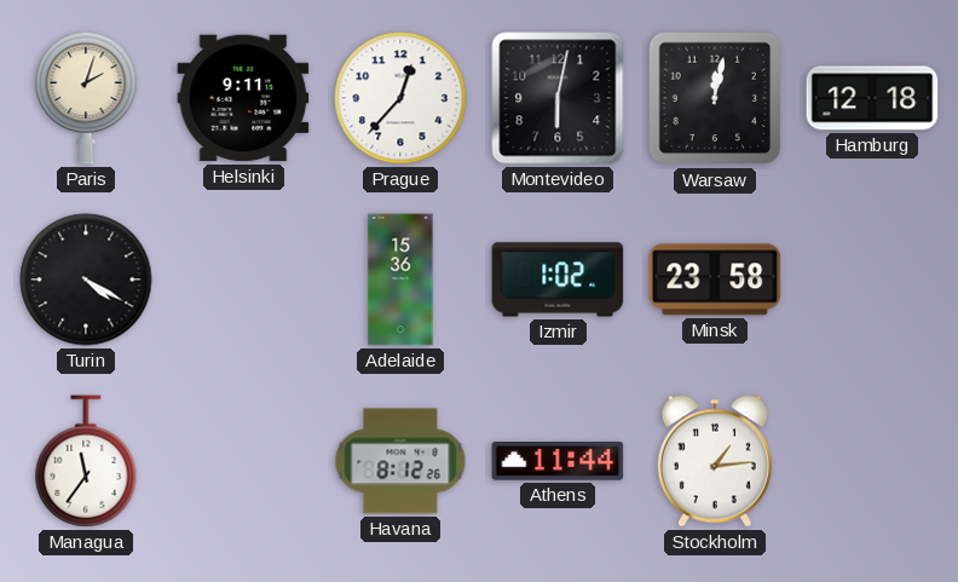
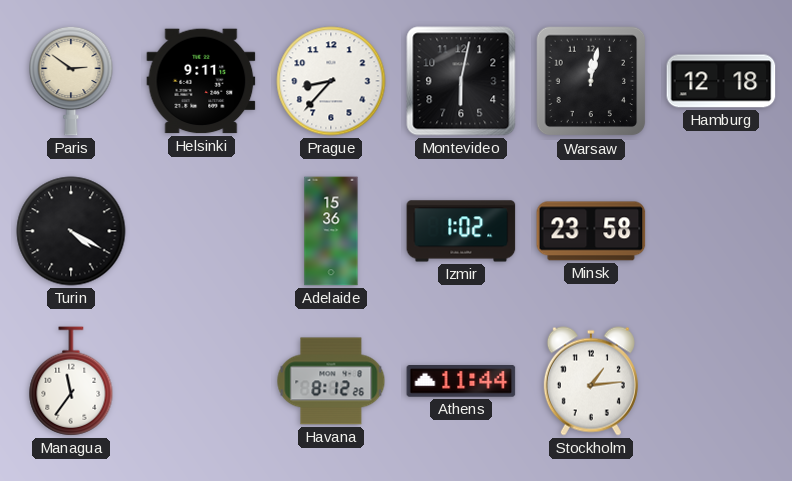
Paris: 2:03 -> 2:51 (71, 81)
Prague: 12:37 -> 8:37 (331, 81)
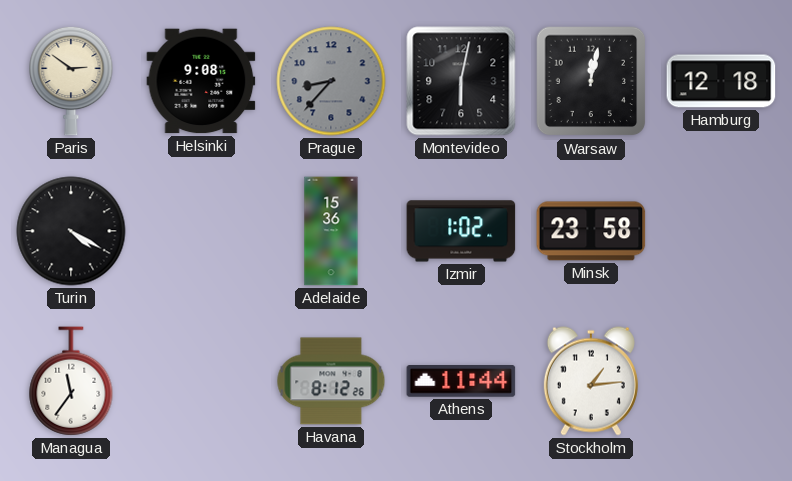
Helsinki: 9:11 -> 9:08 (201, 81)
Prague dial: white -> grey (331, 81)
